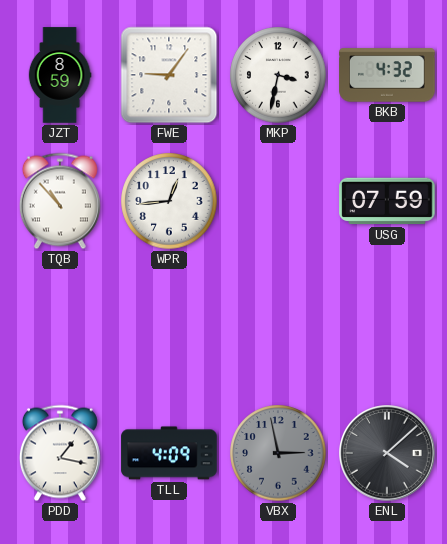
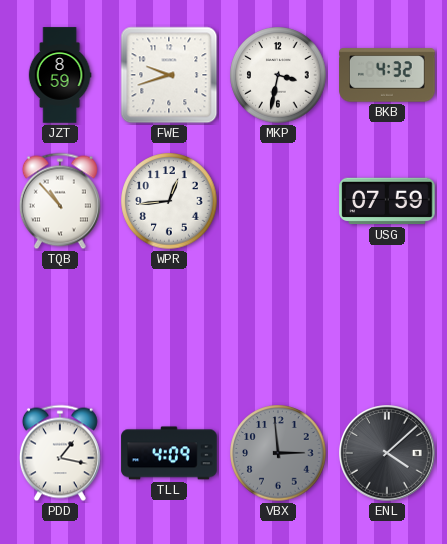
FWE: 9:06 -> 9:42 (169, 75)
VBX: 2:58 -> 2:59 (278, 453)
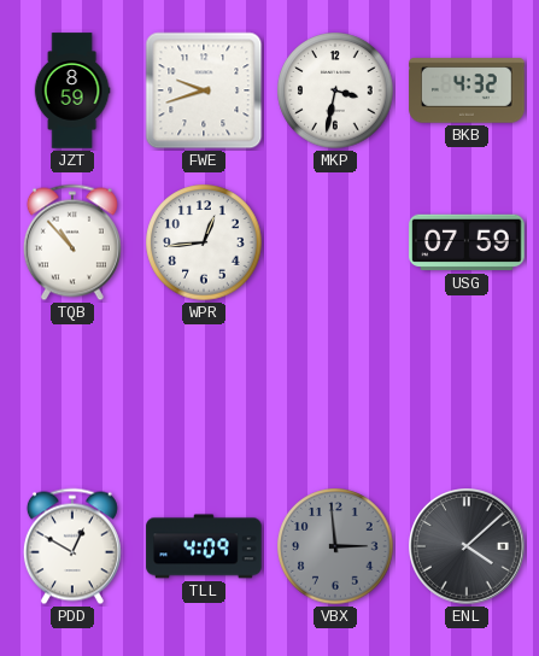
PDD: 1:17 -> 12:50 (72, 546)
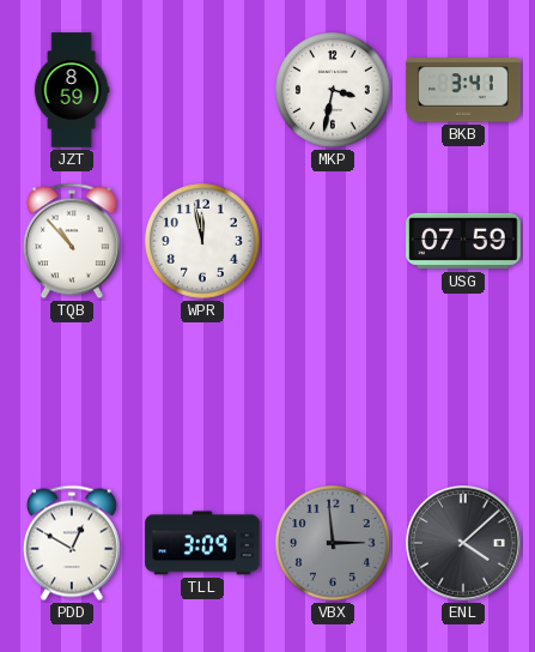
FWE: 9:42 -> none (204, 90)
BKB: 4:32 -> 3:41 (463, 90)
WPR: 12:44 -> 11:58 (202, 241)
TLL: 4:09 -> 3:09 (202, 543)
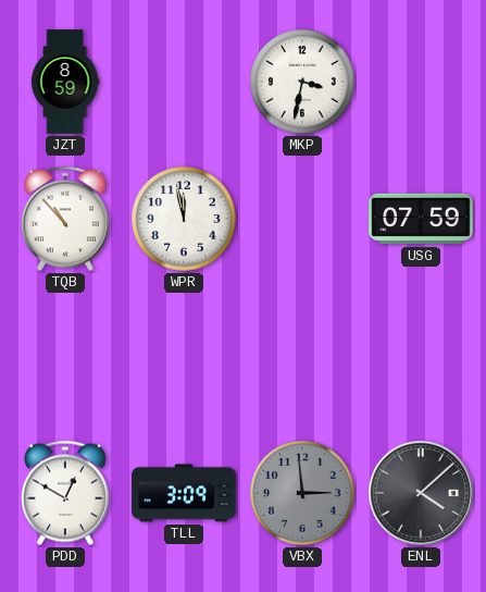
BKB: 3:41 -> none (463, 90)
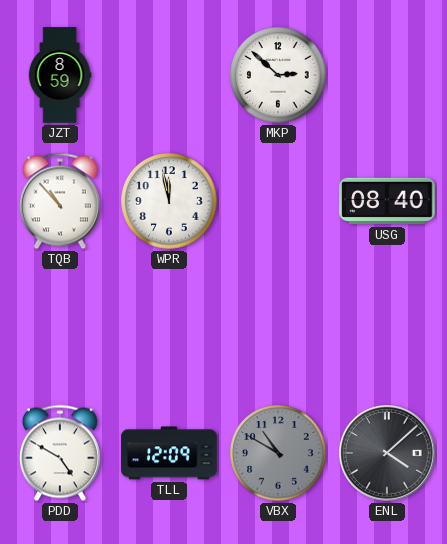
MKP: 3:32 -> 2:52 (278, 75)
USG: 07:59 -> 08:40 (387, 201)
PDD: 12:50 -> 4:50 (60, 453)
TLL: 3:09 -> 12:09 (169, 453)
VBX: 2:59 -> 10:50 (278, 453)
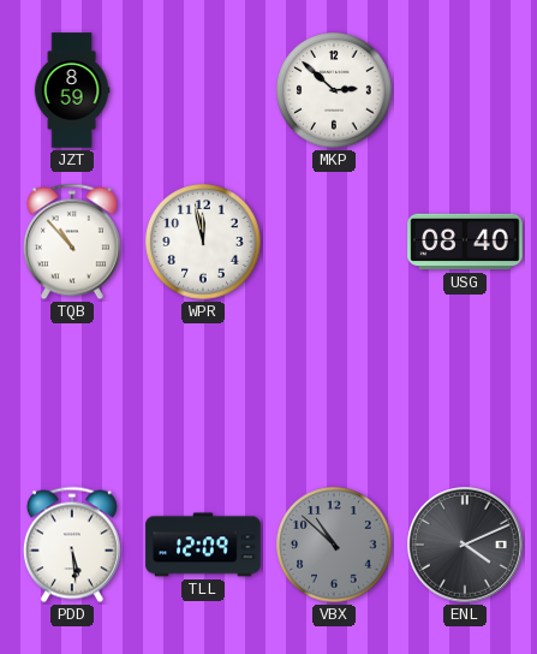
PDD: 4:50 -> 5:29 (72, 545)
VBX: 10:50 -> 10:52 (334, 545)
ENL: 4:08 -> 4:11 (466, 546)
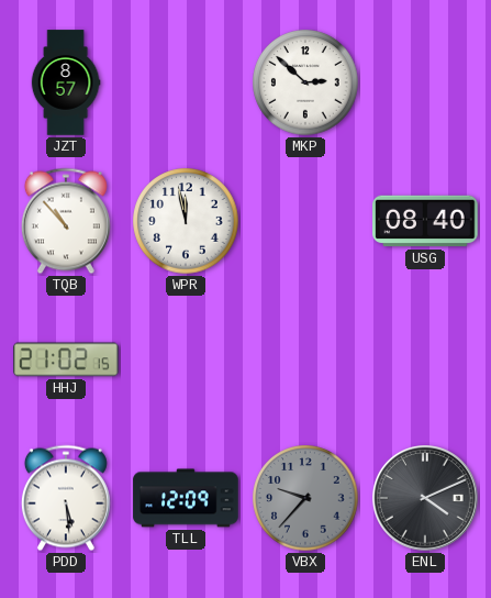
JZT: 8:59 -> 8:57 (66, 82)
HHJ: none -> 21:02 (66, 359)
VBX: 10:52 -> 9:37 (305, 498)
